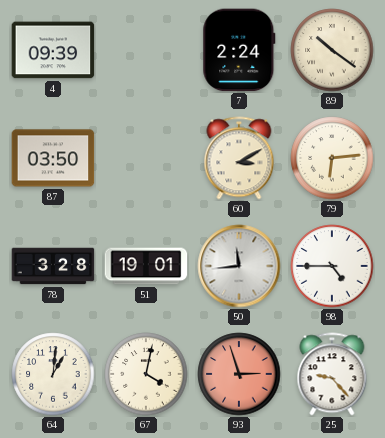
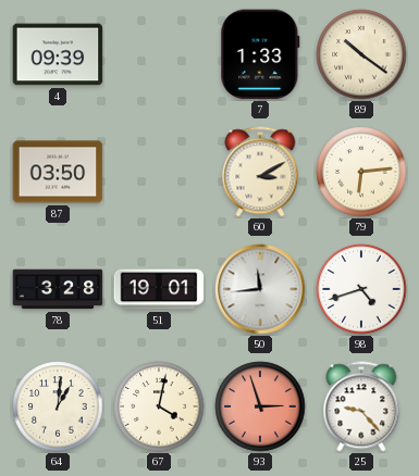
7: 2:24 -> 1:33 (260, 54)
98: 4:45 -> 4:42 (361, 289)
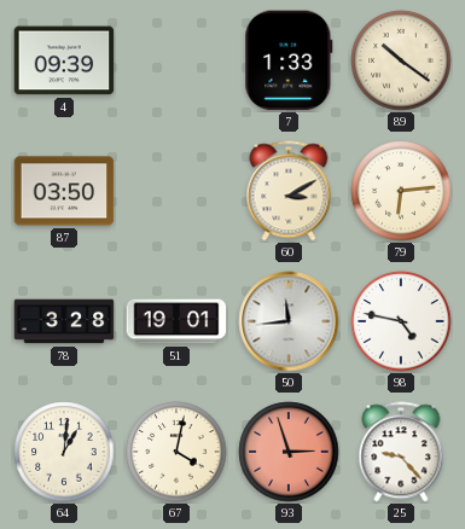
98: 4:42 -> 4:47 (401, 321)
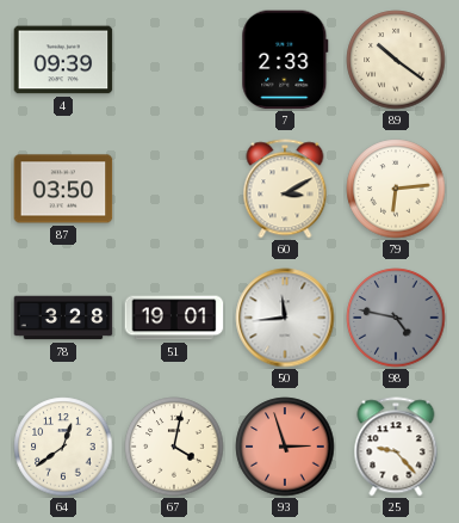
7: 1:33 -> 2:33 (285, 60)
98 dial: white -> grey (396, 318)
64: 1:01 -> 12:39 (63, 447)
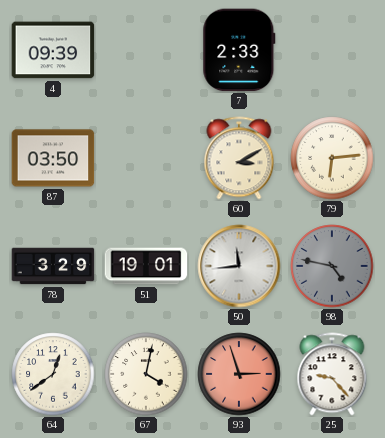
89: 10:21 -> none (396, 60)
78: 3:28 -> 3:29 (53, 266)
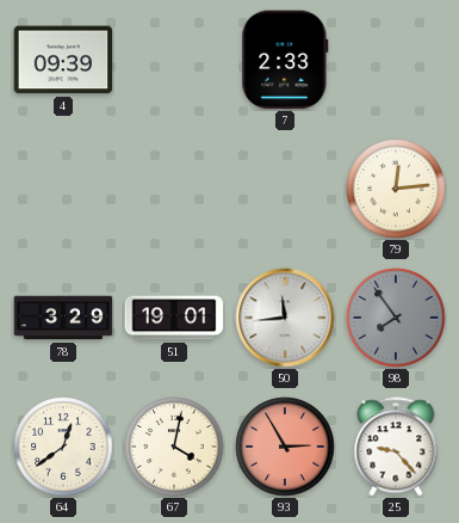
87: 03:50 -> none (53, 158)
60: 3:10 -> none (239, 158)
79: 6:14 -> 12:14 (396, 189)
98: 4:47 -> 7:54 (396, 318)
93: 2:57 -> 2:55 (285, 447)
